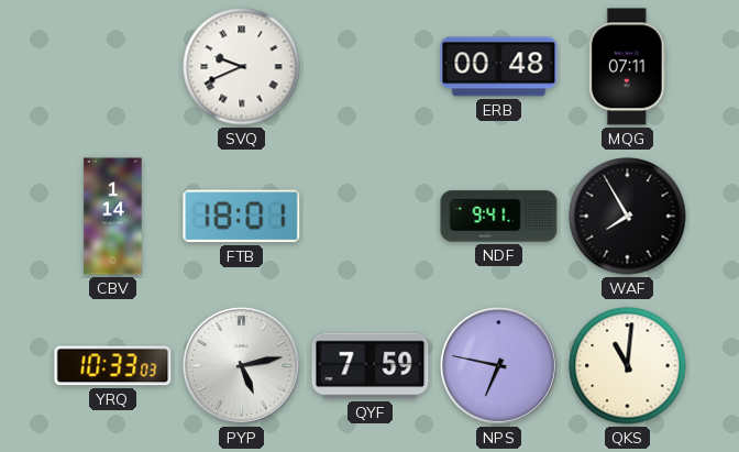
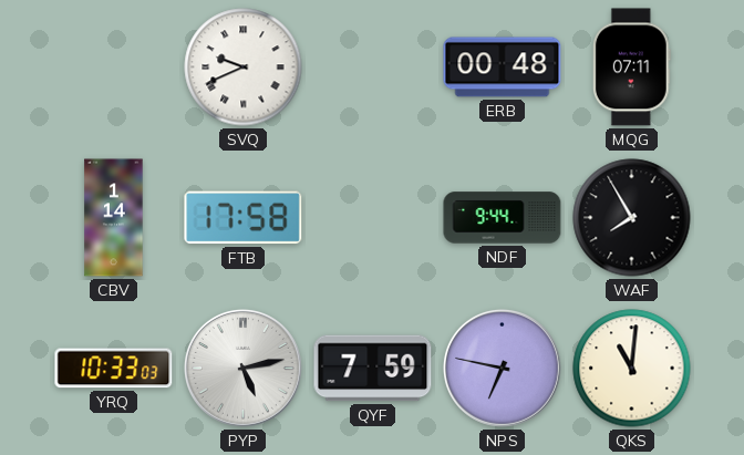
FTB: 18:01 -> 17:58 (244, 218)
NDF: 9:41 -> 9:44 (503, 218)
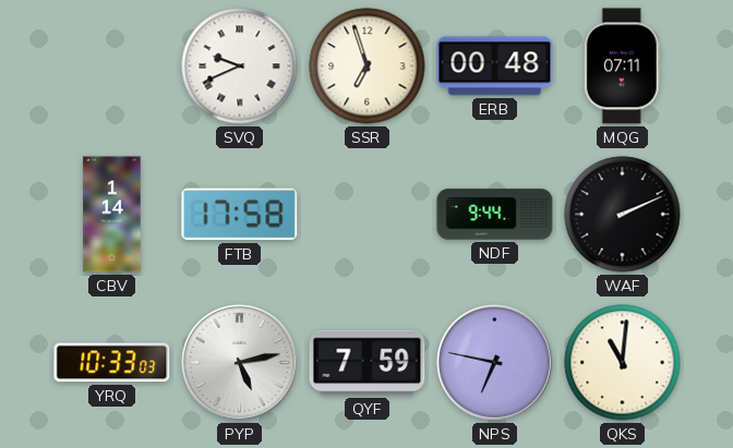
SSR: none -> 6:57 (368, 66)
WAF: 7:55 -> 2:11 (623, 215)
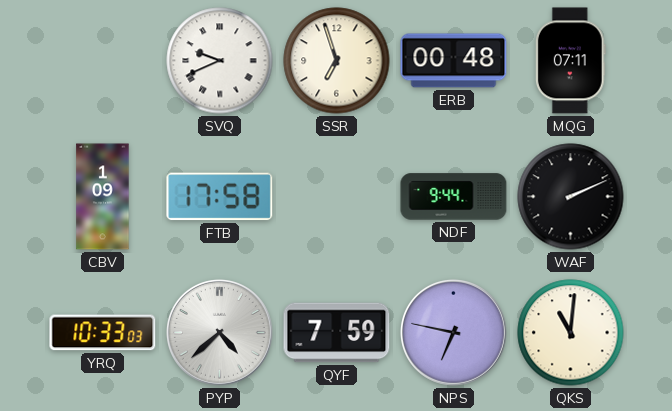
CBV: 1:14 -> 1:09 (103, 197)
PYP: 5:13 -> 4:38 (219, 332)
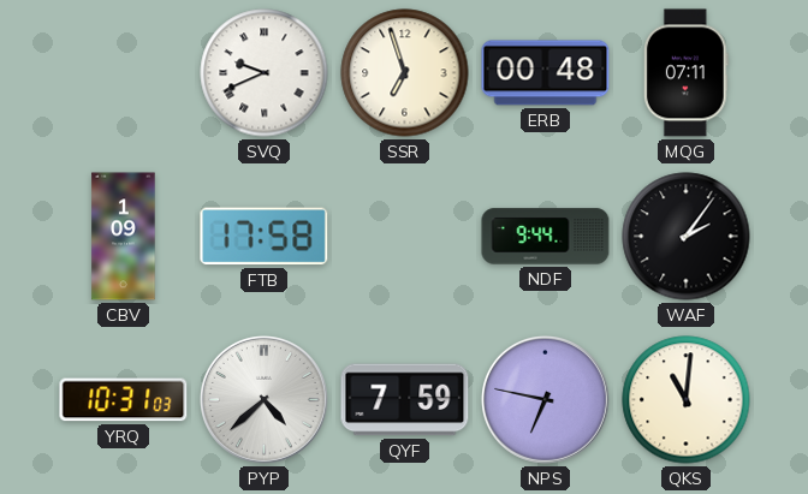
WAF: 2:11 -> 2:06 (687, 237)
YRQ: 10:33 -> 10:31 (124, 400)
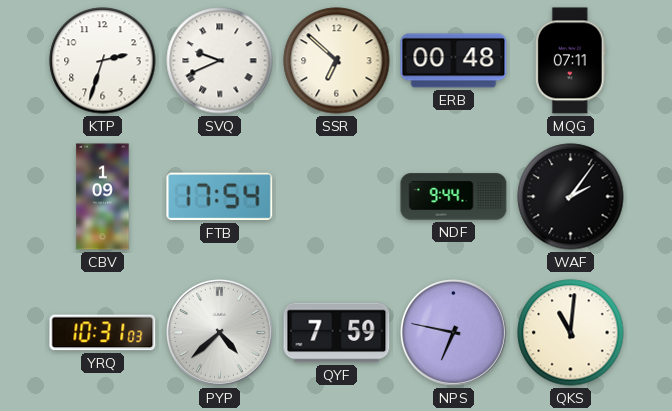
KTP: none -> 2:33 (103, 61)
SSR: 6:57 -> 6:52 (337, 61)
FTB: 17:58 -> 17:54 (220, 197)
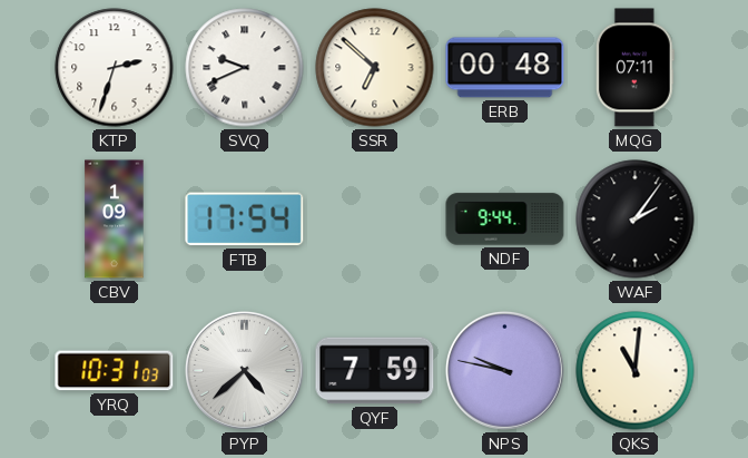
NPS: 6:47 -> 9:47 (504, 370)
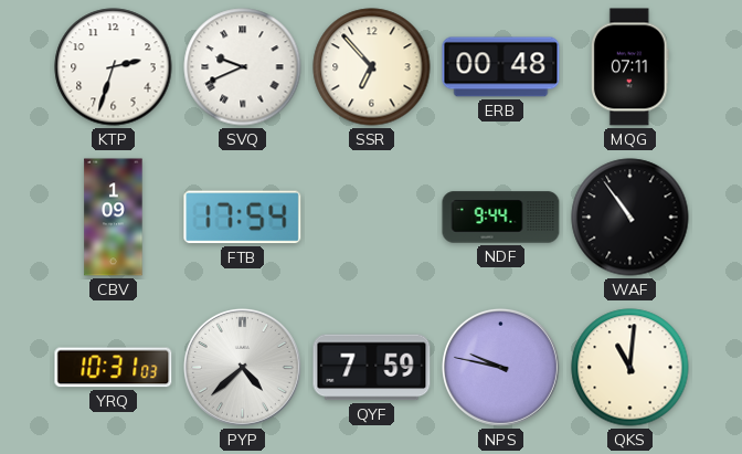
SSR: 6:52 -> 6:53 (372, 67)
WAF: 2:06 -> 10:54 (630, 218)
